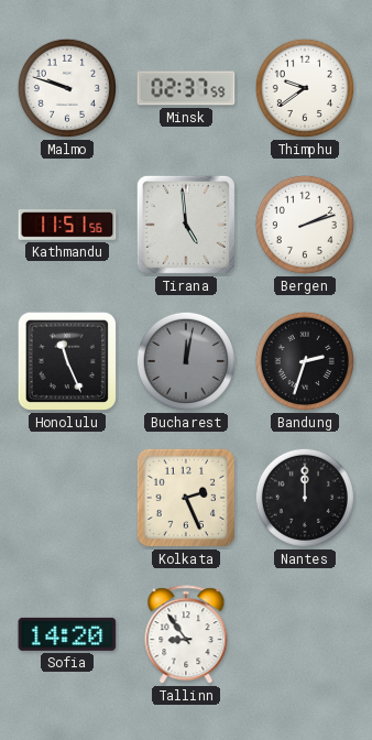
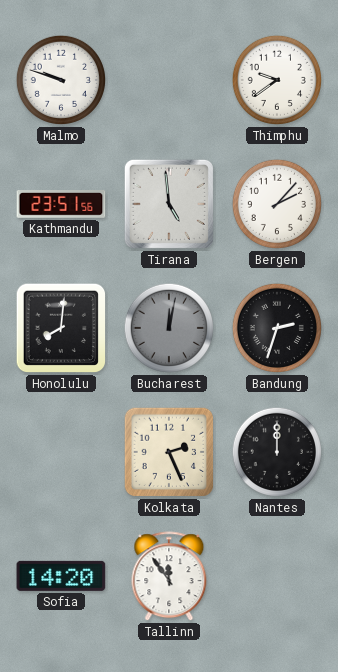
Minsk: 02:37 -> none (186, 88)
Kathmandu: 11:51 -> 23:51 (61, 205)
Bergen: 2:12 -> 2:07 (277, 204)
Honolulu: 11:26 -> 8:01 (61, 328)
Tallinn: 8:54 -> 11:54 (169, 577)
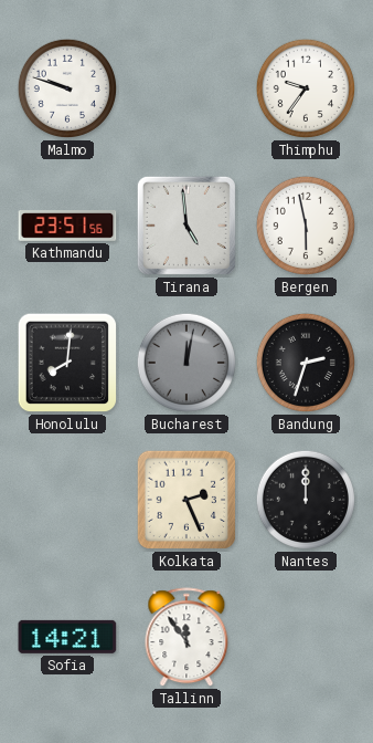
Thimphu: 9:39 -> 9:36 (306, 88)
Bergen: 2:07 -> 5:58 (306, 226)
Sofia: 14:20 -> 14:21 (67, 637)
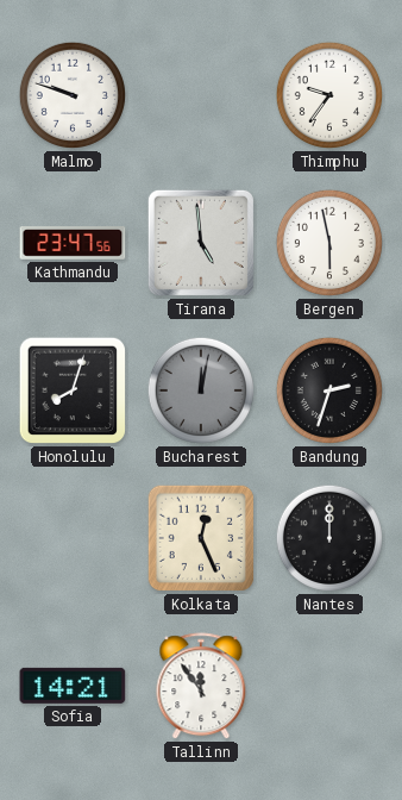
Kathmandu: 23:51 -> 23:47 (73, 244)
Honolulu: 8:01 -> 8:03 (73, 390)
Kolkata: 2:26 -> 12:26 (201, 538)
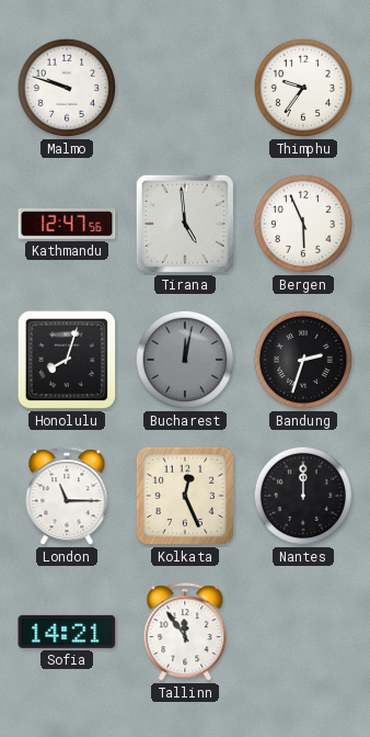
Kathmandu: 23:47 -> 12:47 (67, 225)
Bergen: 5:58 -> 5:56 (303, 224)
London: none -> 11:15 (67, 497)
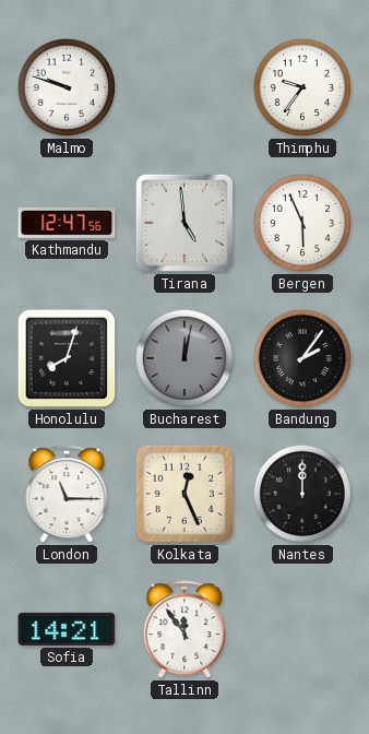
Bandung: 2:33 -> 2:06 (302, 358)
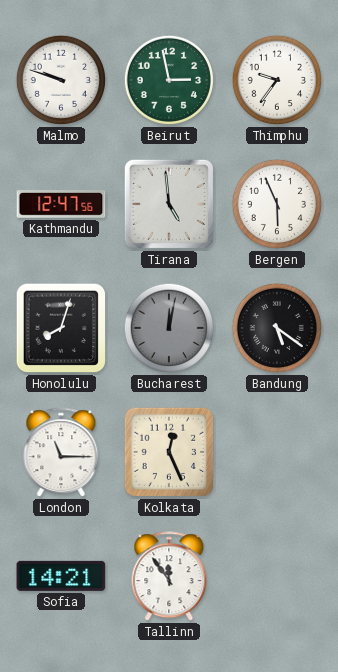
Beirut: none -> 2:58 (169, 80)
Bandung: 2:06 -> 5:21 (277, 328)
Nantes: 12:00 -> none (302, 494)
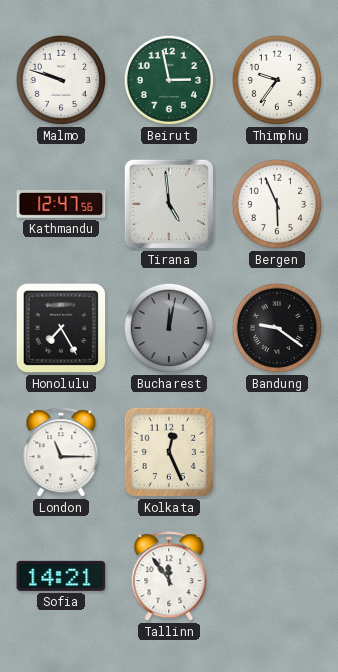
Honolulu: 8:03 -> 7:25 (61, 328)
Bandung: 5:21 -> 9:21 (277, 328)
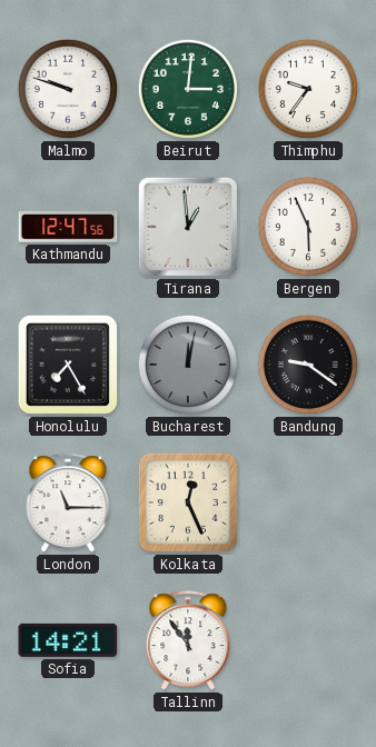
Beirut: 2:58 -> 3:01 (188, 89)
Tirana: 4:59 -> 12:59 (188, 227)
